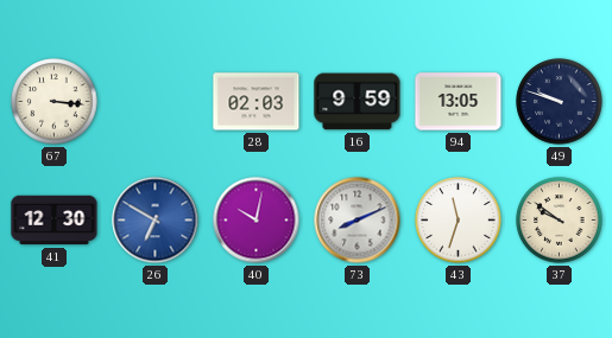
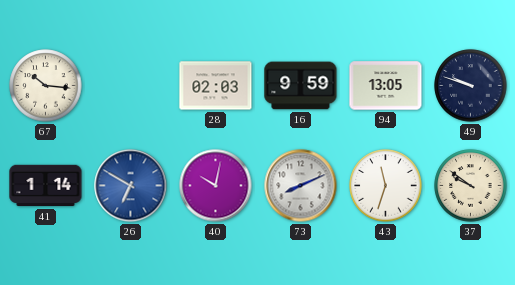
67: 3:16 -> 10:16 (46, 86)
41: 12:30 -> 1:14 (46, 186)
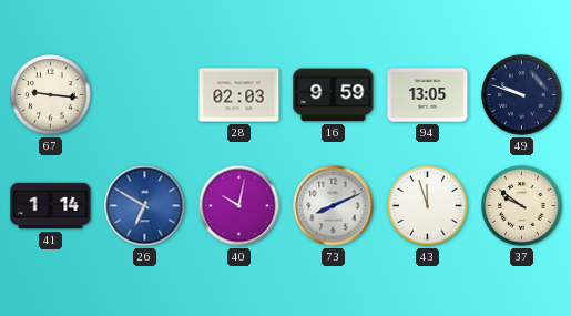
67: 10:16 -> 9:16 (51, 95)
43: 11:33 -> 11:57 (428, 206)
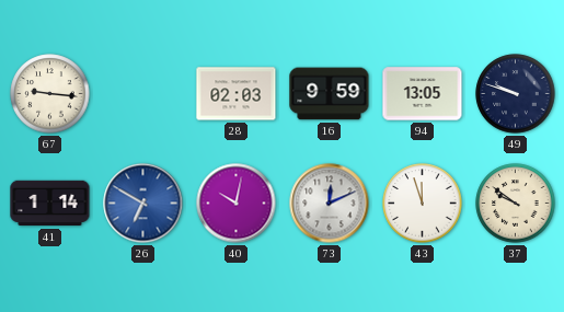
73: 8:11 -> 12:11 (330, 204)
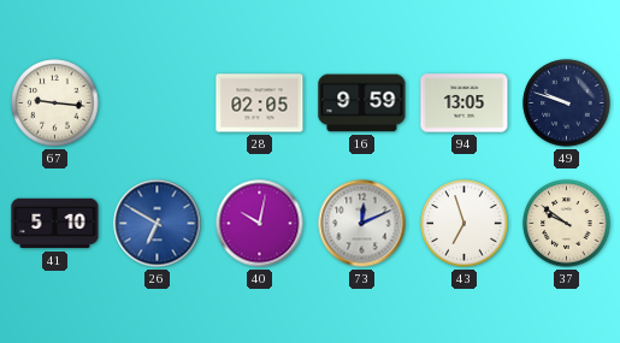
28: 02:03 -> 02:05 (260, 104)
41: 1:14 -> 5:10 (55, 224)
43: 11:57 -> 6:57 (465, 224)
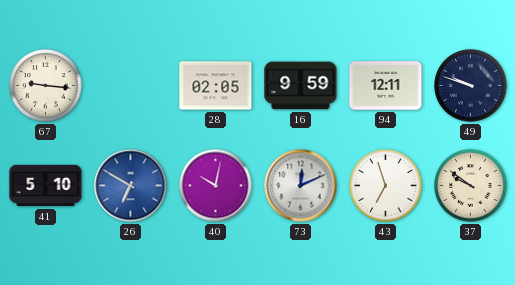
94: 13:05 -> 12:11 (386, 86)
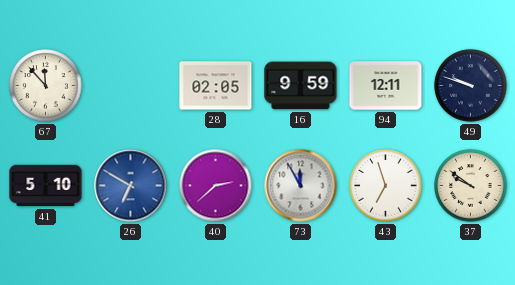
67: 9:16 -> 11:53 (46, 86)
40: 10:02 -> 2:38 (216, 186)
73: 12:11 -> 11:55 (301, 186)
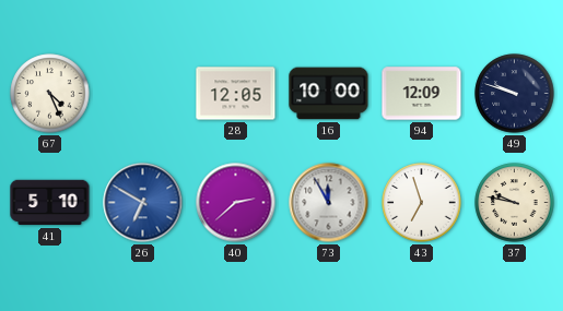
67: 11:53 -> 4:26 (50, 94)
28: 02:05 -> 12:05 (236, 94)
16: 9:59 -> 10:00 (329, 94)
94: 12:11 -> 12:09 (422, 94)
37: 9:51 -> 9:47 (515, 203)
